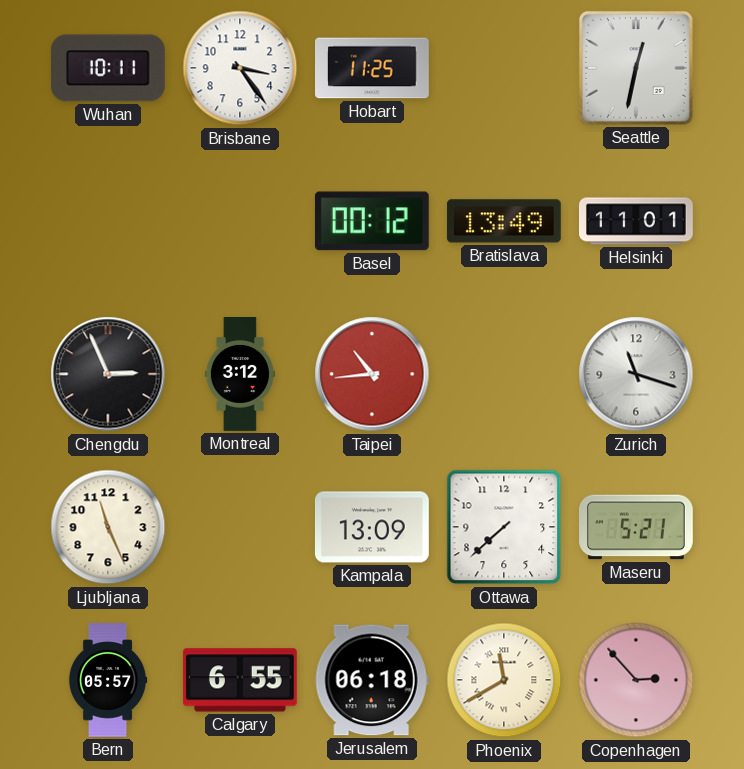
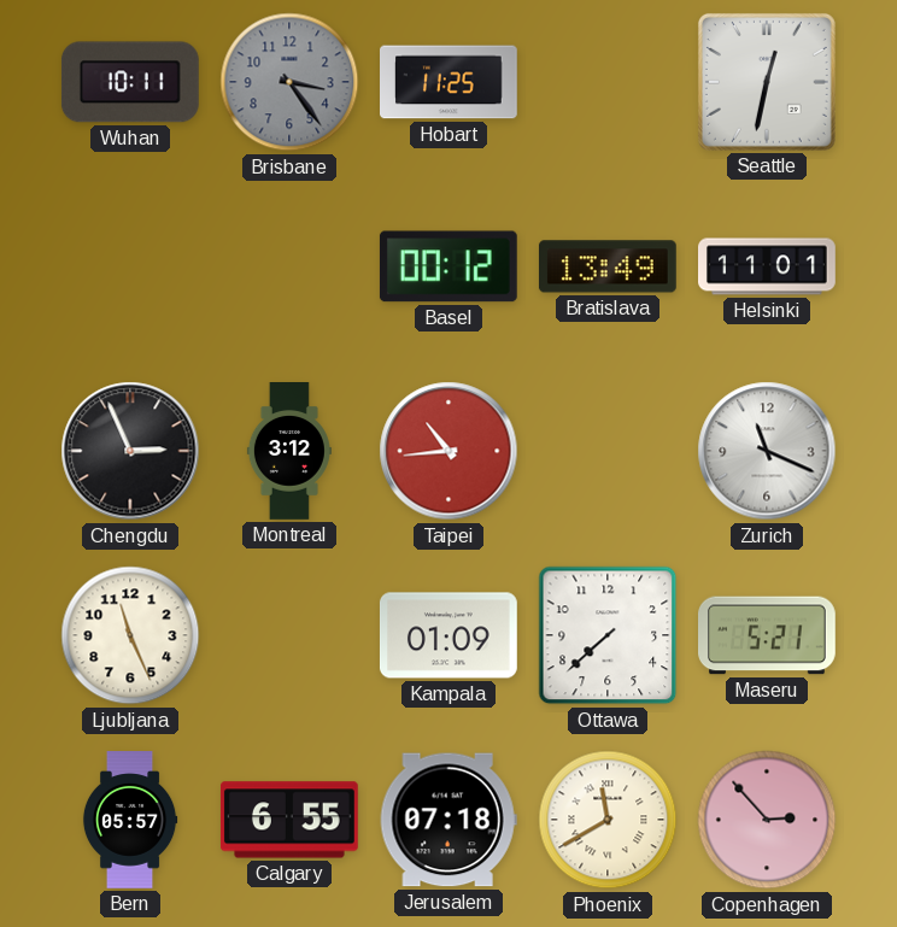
Brisbane dial: white -> grey (289, 82)
Zurich: 11:18 -> 11:19 (767, 451)
Kampala: 13:09 -> 01:09 (448, 635)
Jerusalem: 06:18 -> 07:18 (448, 820)
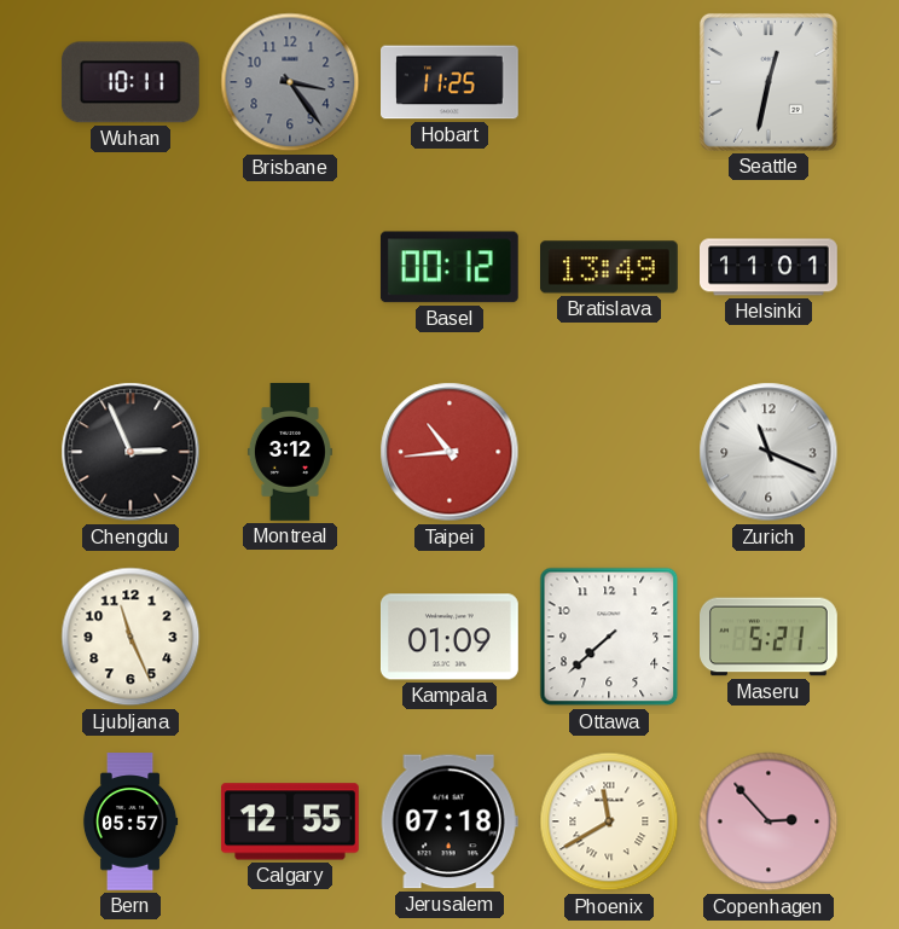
Calgary: 6:55 -> 12:55 (290, 821)
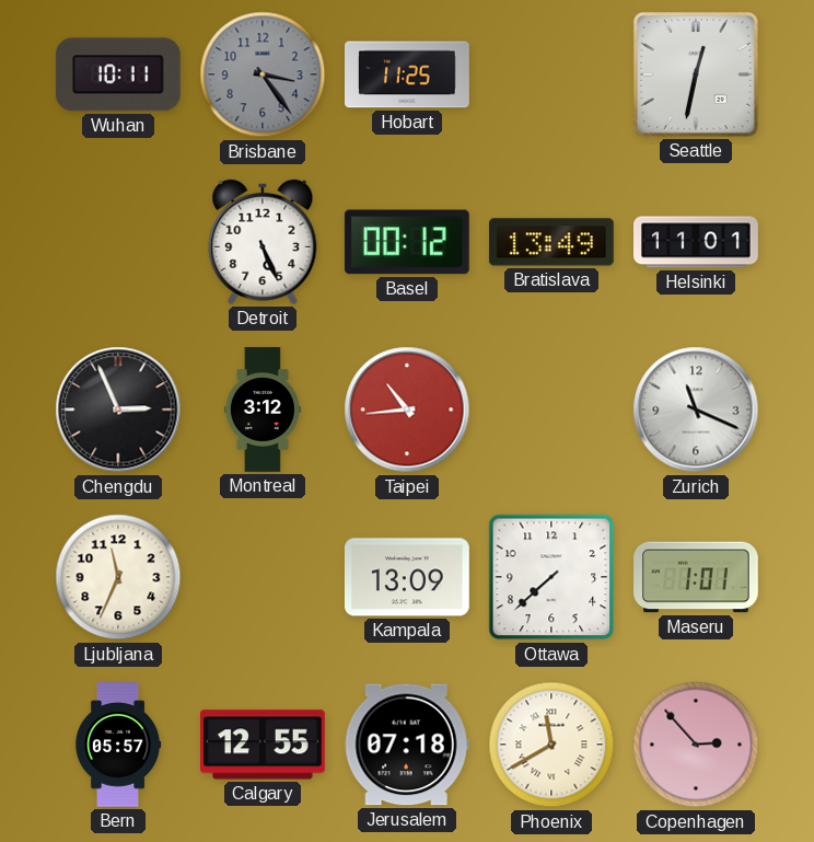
Detroit: none -> 5:26 (263, 242)
Ljubljana: 11:26 -> 11:34 (118, 577)
Kampala: 01:09 -> 13:09 (407, 577)
Maseru: 5:21 -> 1:01 (697, 577)
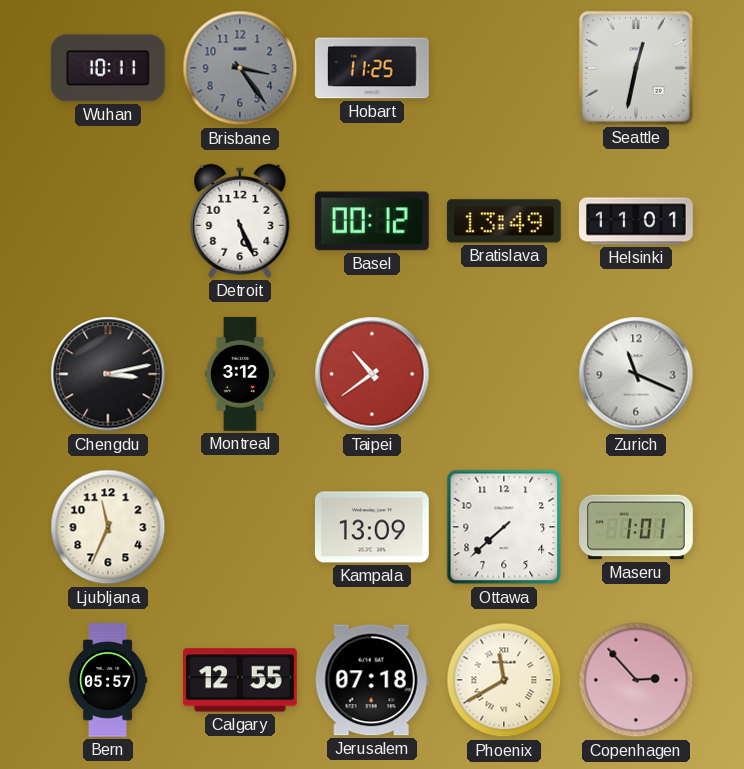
Chengdu: 2:56 -> 3:13 (108, 374)
Taipei: 10:44 -> 10:39 (372, 374)
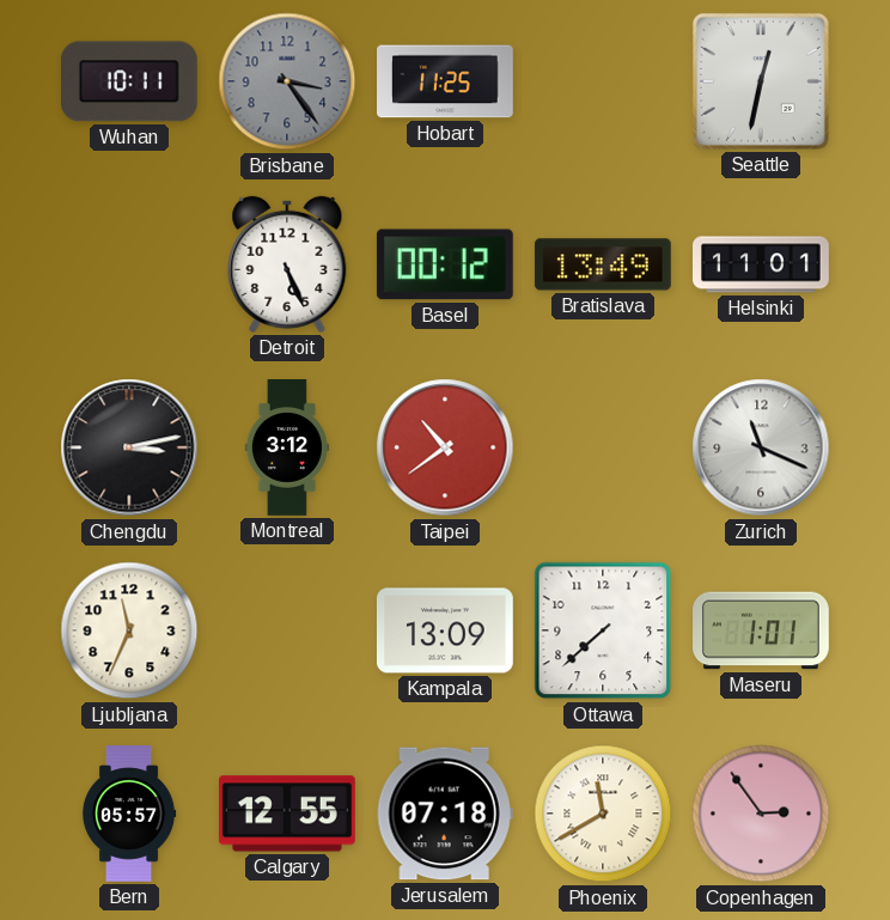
Copenhagen: 2:53 -> 2:54 (761, 814)
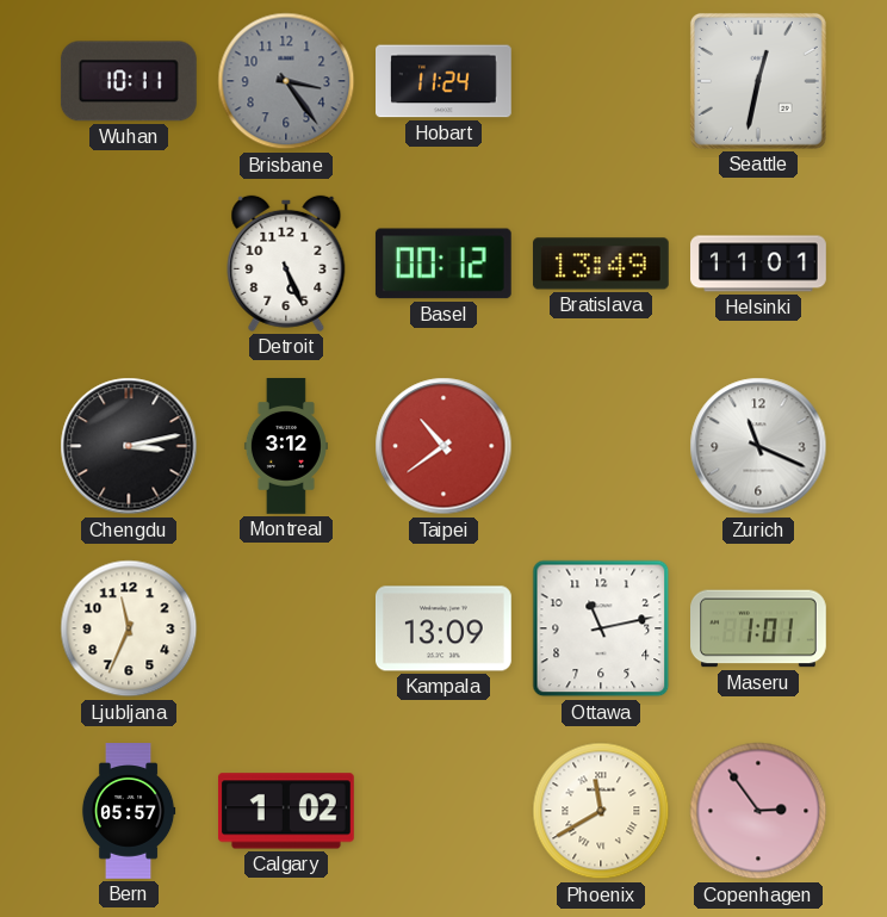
Hobart: 11:25 -> 11:24 (445, 81)
Ottawa: 7:38 -> 11:13 (601, 628)
Calgary: 12:55 -> 1:02 (286, 811)
Jerusalem: 07:18 -> none (445, 814)
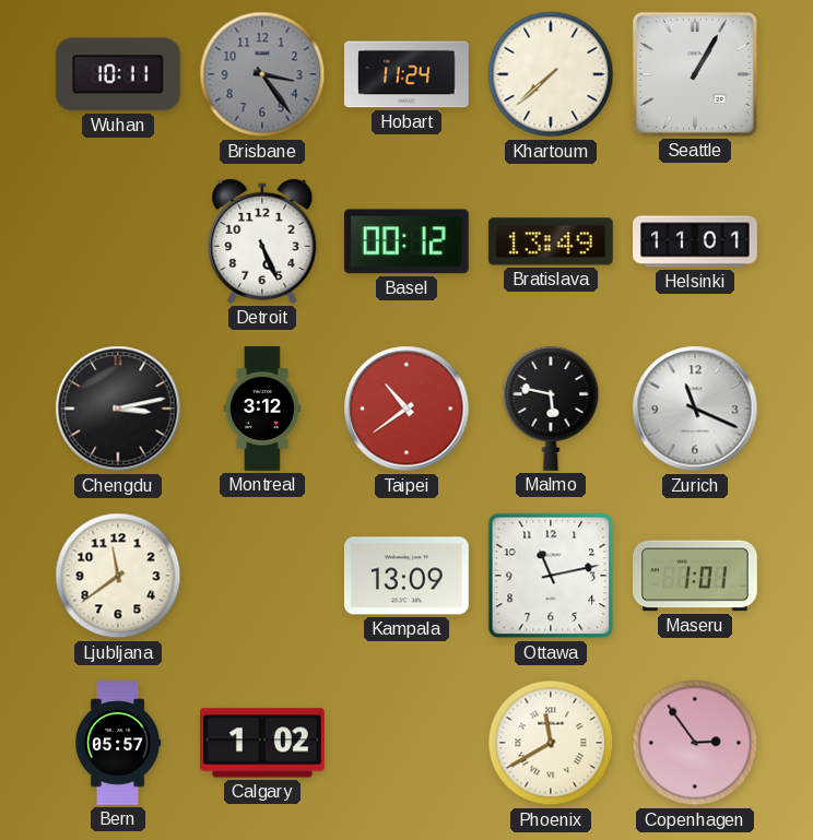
Khartoum: none -> 7:38 (551, 74)
Seattle: 12:32 -> 1:05 (695, 74)
Malmo: none -> 5:47 (551, 409)
Ljubljana: 11:34 -> 11:39 (118, 576)
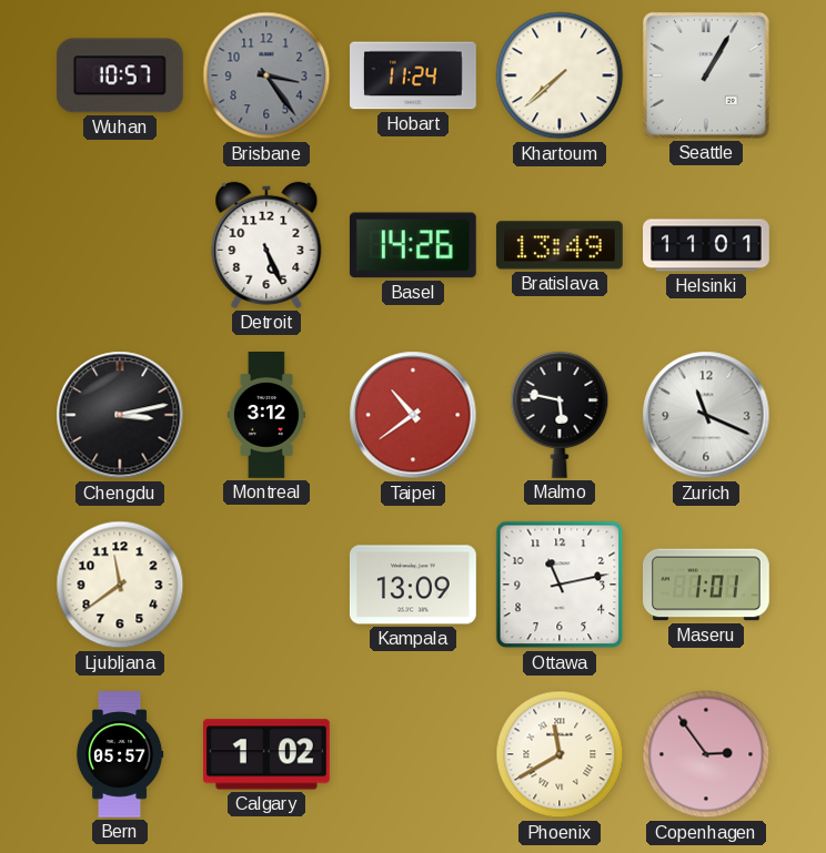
Wuhan: 10:11 -> 10:57 (120, 75)
Basel: 00:12 -> 14:26 (413, 245)
